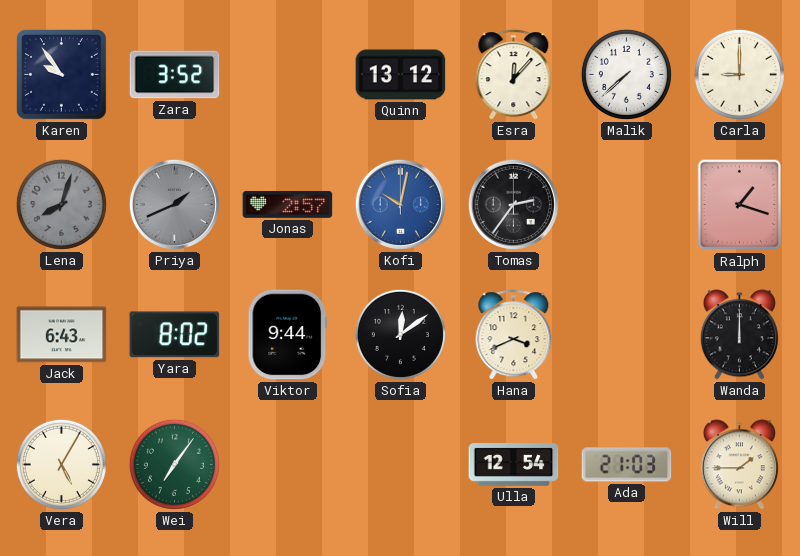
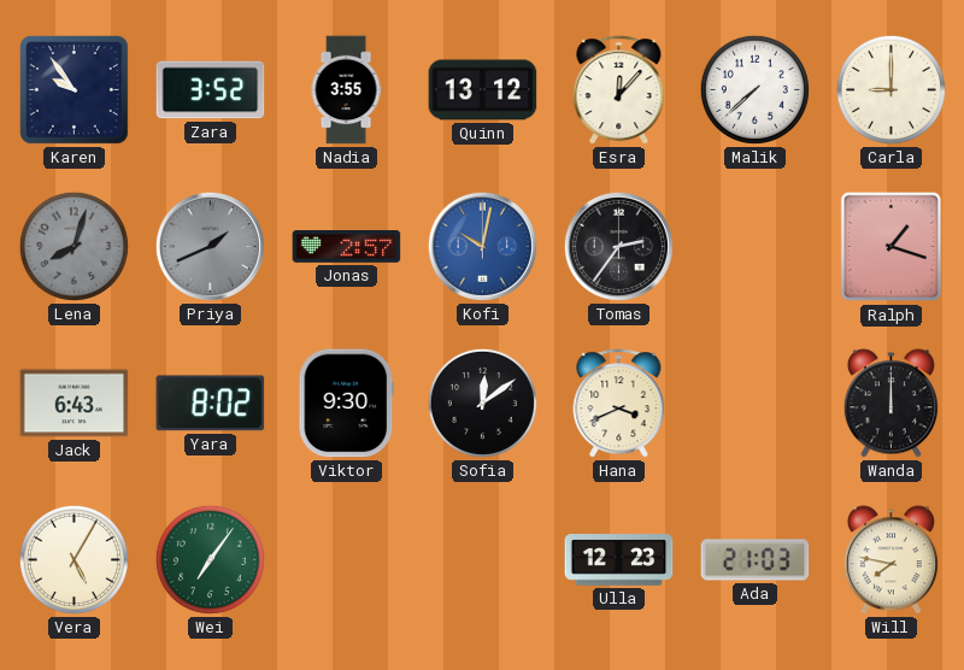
Nadia: none -> 3:55 (346, 90)
Viktor: 9:44 -> 9:30 (347, 404)
Ulla: 12:54 -> 12:23 (619, 560)
Will: 1:45 -> 7:47 (890, 560)
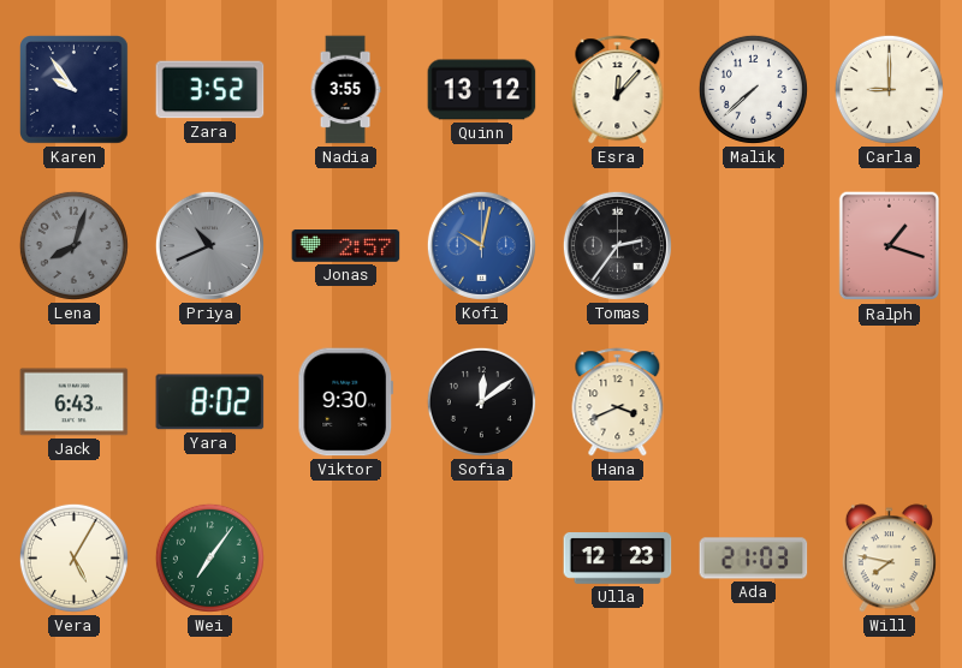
Priya: 1:41 -> 10:41 (209, 245)
Wanda: 12:00 -> none (890, 404)
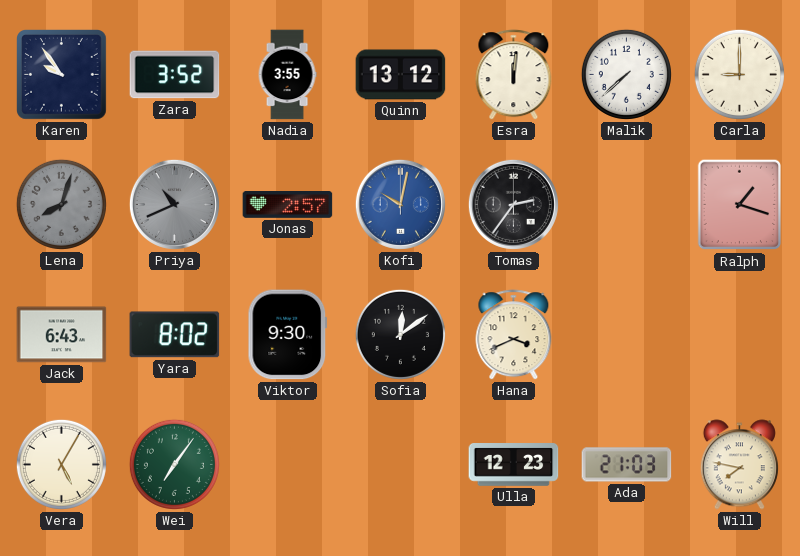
Esra: 12:07 -> 12:01 (514, 75)
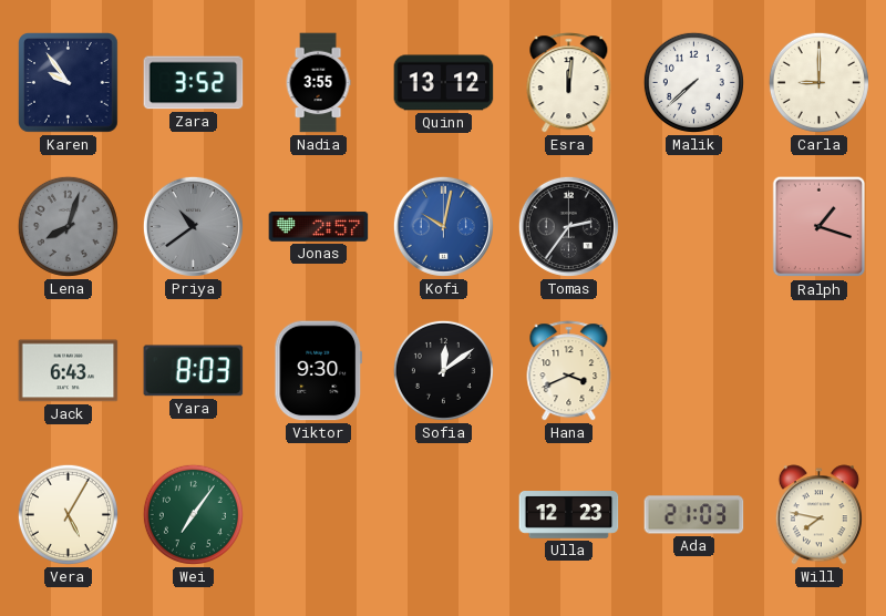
Priya: 10:41 -> 10:39 (193, 226)
Yara: 8:02 -> 8:03 (194, 371)
